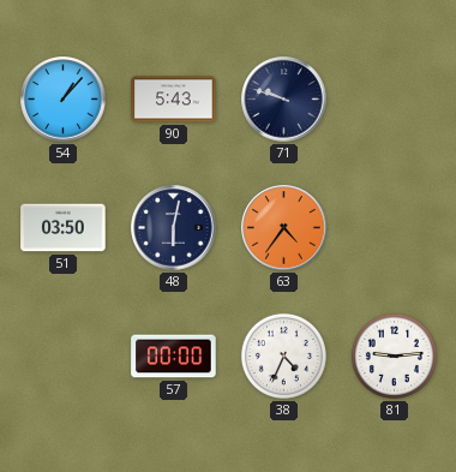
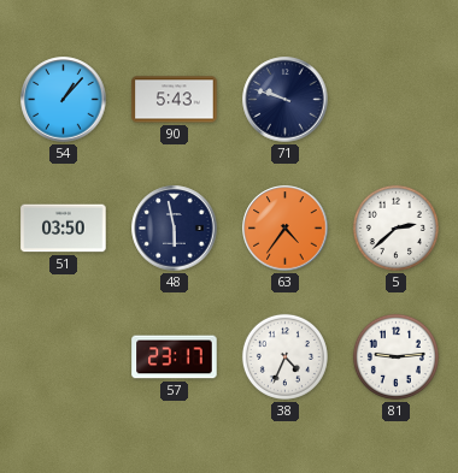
48: 6:02 -> 5:58 (175, 229)
5: none -> 2:38 (395, 227)
57: 00:00 -> 23:17 (175, 357)
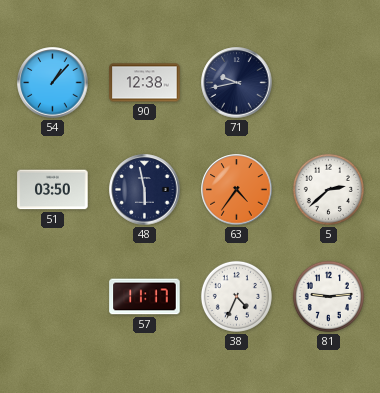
90: 5:43 -> 12:38 (145, 83)
71: 9:48 -> 9:43 (237, 83)
57: 23:17 -> 11:17 (145, 297)
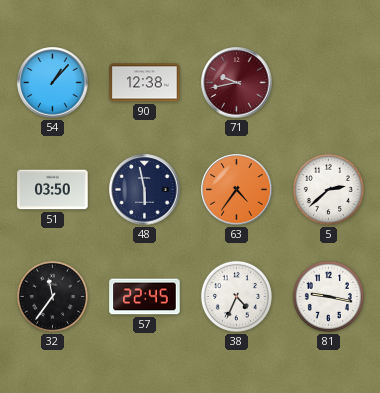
71 dial: navy -> burgundy (237, 83)
32: none -> 11:36 (52, 296)
57: 11:17 -> 22:45 (145, 297)
81: 9:14 -> 9:17 (328, 296)
